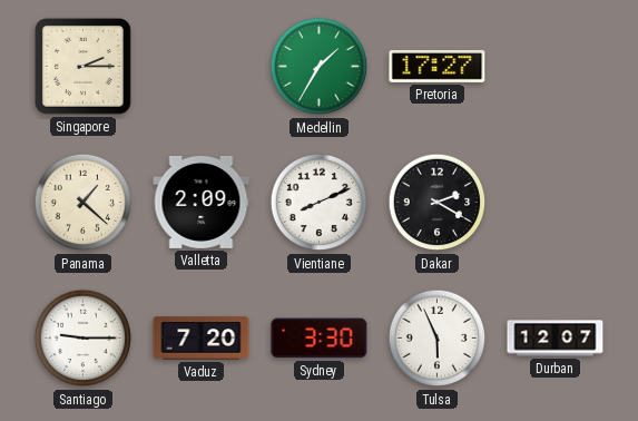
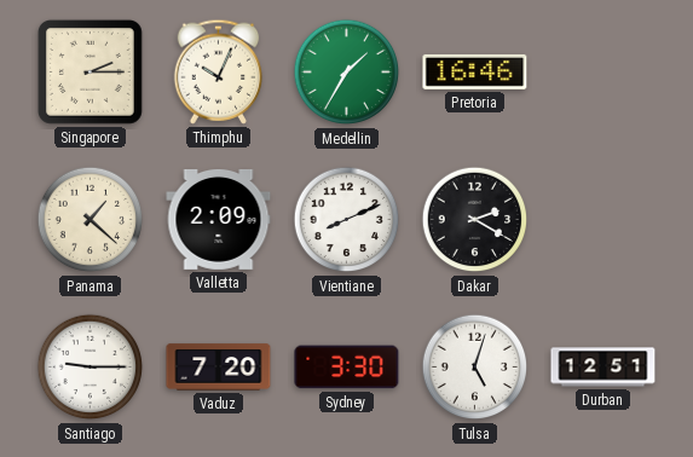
Thimphu: none -> 10:04 (219, 71)
Pretoria: 17:27 -> 16:46 (475, 73)
Tulsa: 5:56 -> 5:03 (475, 368)
Durban: 12:07 -> 12:51 (604, 368)
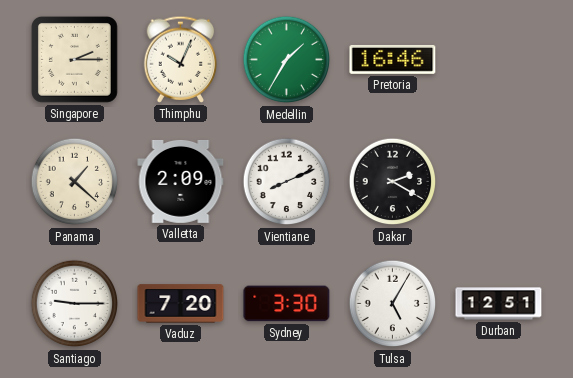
Tulsa: 5:03 -> 5:05 (393, 304)
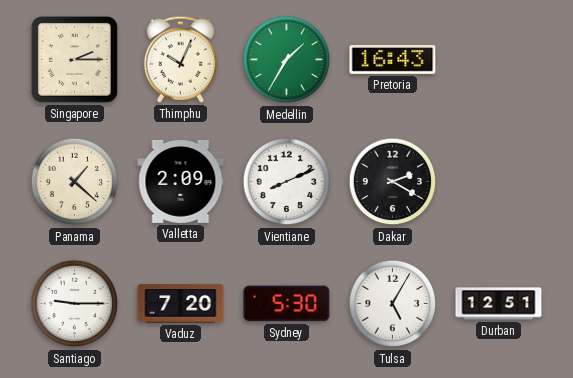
Pretoria: 16:46 -> 16:43 (393, 60)
Sydney: 3:30 -> 5:30 (287, 304)
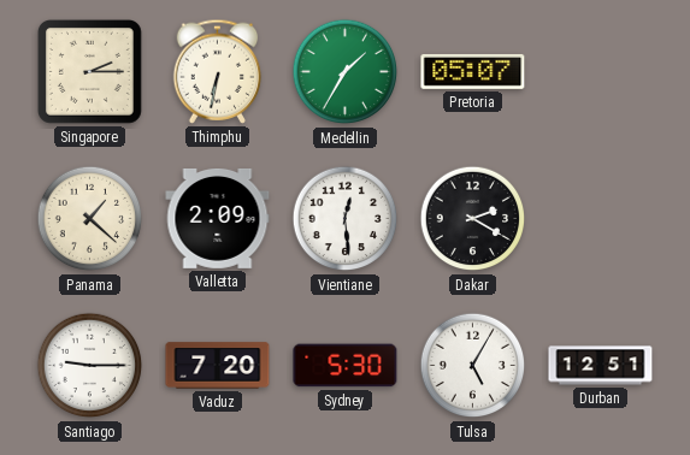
Thimphu: 10:04 -> 6:32 (218, 71)
Pretoria: 16:43 -> 05:07 (473, 72)
Vientiane: 8:11 -> 12:29 (346, 219)
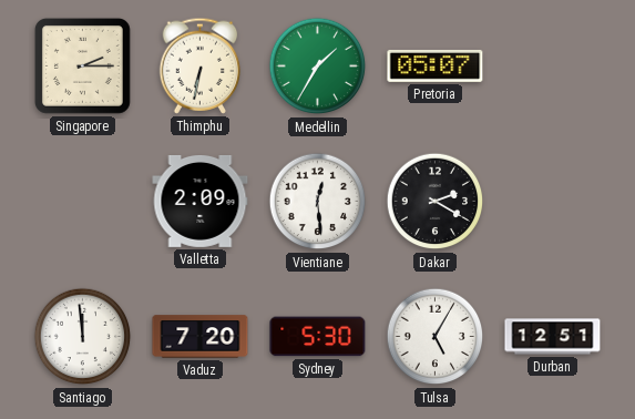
Panama: 1:22 -> none (90, 219)
Santiago: 9:15 -> 11:59 (83, 337)
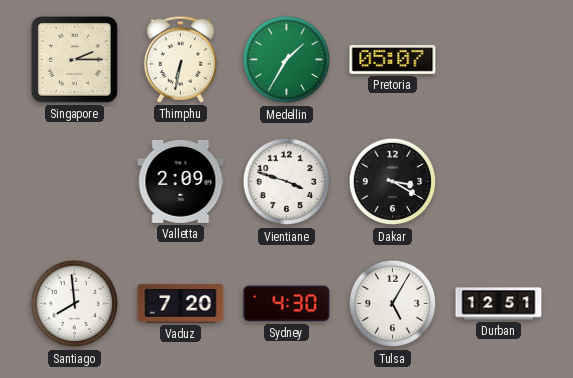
Vientiane: 12:29 -> 3:48 (287, 182)
Dakar: 2:20 -> 3:20 (393, 182)
Santiago: 11:59 -> 7:59 (75, 304)
Sydney: 5:30 -> 4:30 (287, 304)
